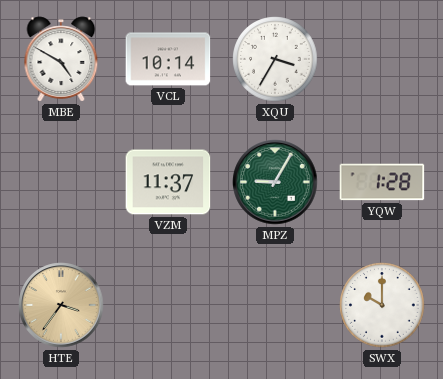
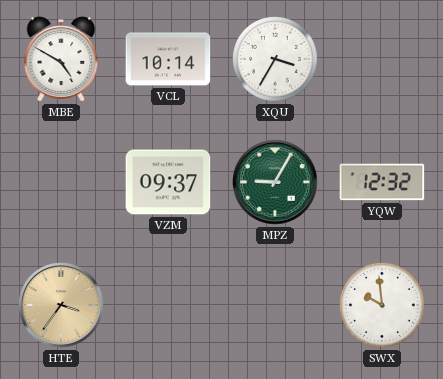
VZM: 11:37 -> 09:37 (168, 182)
YQW: 1:28 -> 12:32 (382, 182)
SWX: 10:00 -> 9:59 (382, 305)
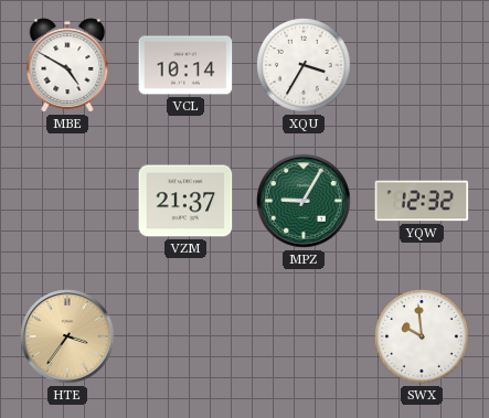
VZM: 09:37 -> 21:37 (185, 201)
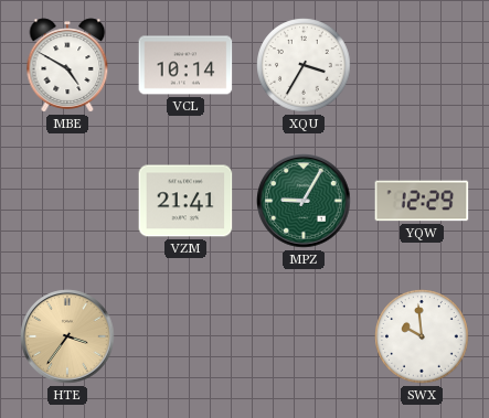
VZM: 21:37 -> 21:41 (185, 201)
YQW: 12:32 -> 12:29 (422, 201)
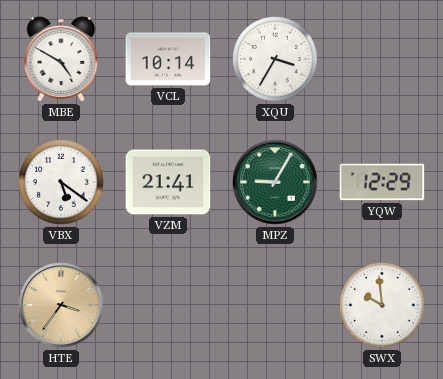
VBX: none -> 5:21 (61, 182)
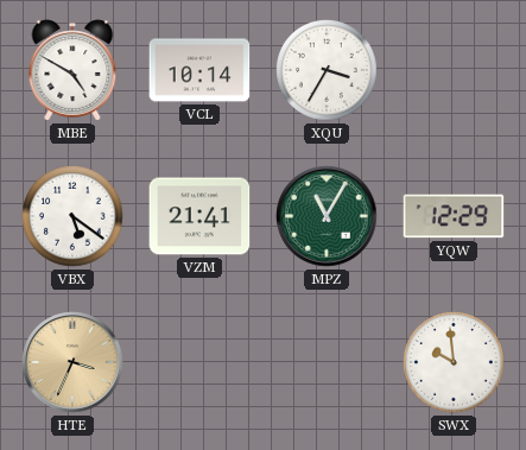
MPZ: 9:05 -> 11:05 (327, 216)
HTE: 3:36 -> 3:34 (72, 362)
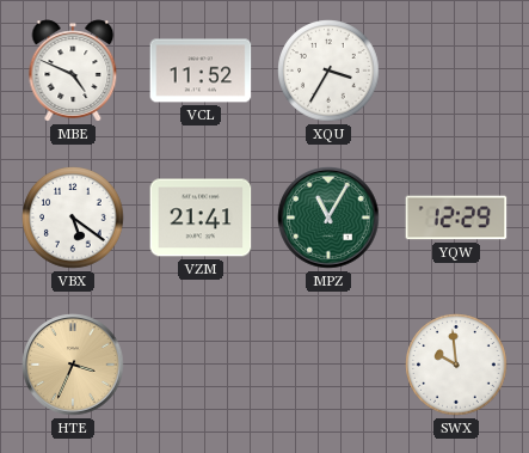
MBE: 4:50 -> 4:49 (73, 71)
VCL: 10:14 -> 11:52 (201, 71)
